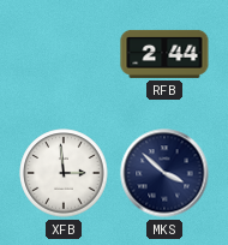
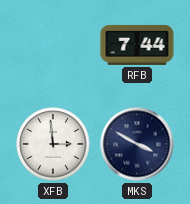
RFB: 2:44 -> 7:44 (137, 45)
MKS: 3:52 -> 3:50 (137, 144)
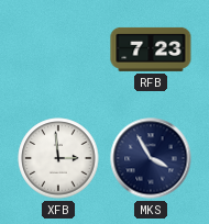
RFB: 7:44 -> 7:23 (151, 49)
MKS: 3:50 -> 3:55 (151, 158)
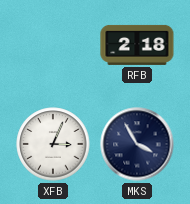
RFB: 7:23 -> 2:18 (137, 45)
XFB: 2:59 -> 3:04 (53, 144)
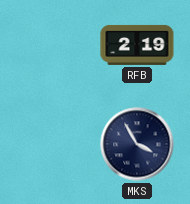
RFB: 2:18 -> 2:19 (137, 45)
XFB: 3:04 -> none (53, 144)
